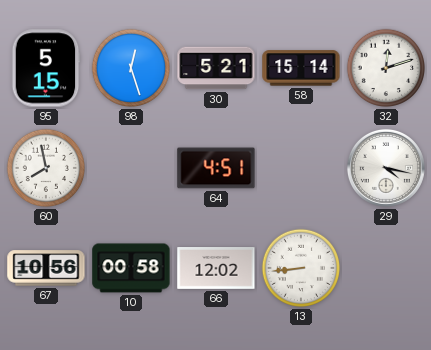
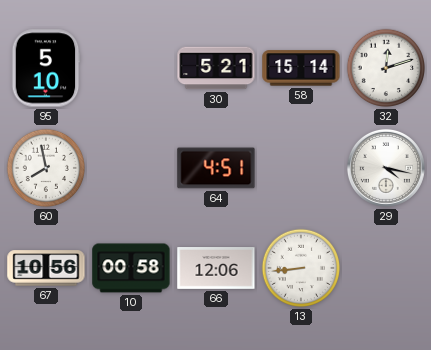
95: 5:15 -> 5:10 (46, 68)
98: 12:27 -> none (131, 68)
66: 12:02 -> 12:06 (216, 269)
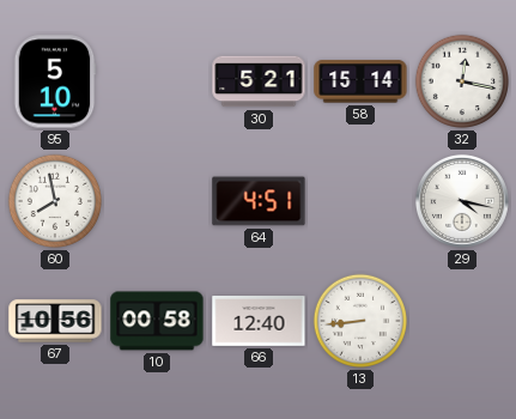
32: 12:12 -> 12:17 (462, 81)
66: 12:06 -> 12:40 (259, 322)
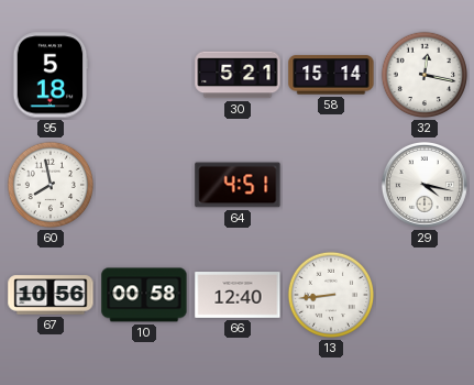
95: 5:10 -> 5:18 (51, 75)
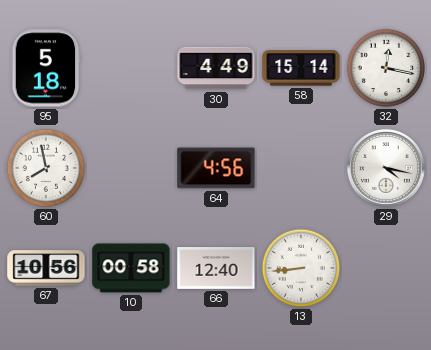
30: 5:21 -> 4:49 (216, 68)
64: 4:51 -> 4:56 (216, 168)
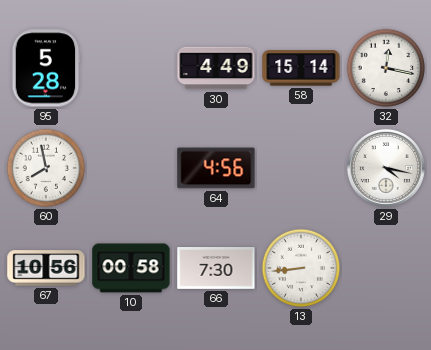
95: 5:18 -> 5:28 (46, 68)
66: 12:40 -> 7:30 (216, 269)
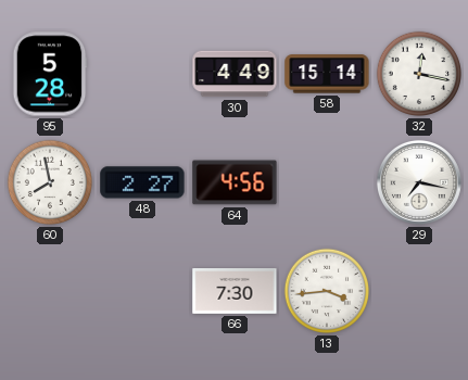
48: none -> 2:27 (142, 182)
29: 4:17 -> 7:17 (419, 182)
67: 10:56 -> none (46, 268)
10: 00:58 -> none (131, 268)
13: 8:44 -> 3:44 (327, 291)
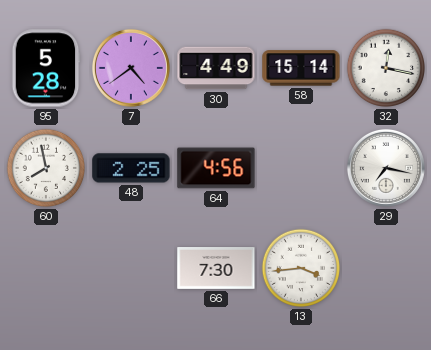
7: none -> 4:39 (131, 68)
48: 2:27 -> 2:25 (131, 168)
